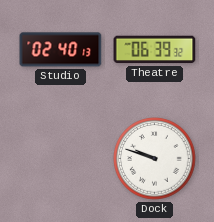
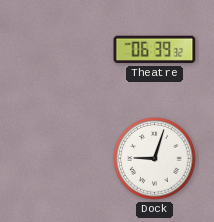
Studio: 02:40 -> none (61, 50)
Dock: 9:48 -> 9:03 (155, 159)
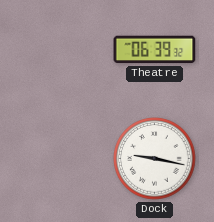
Dock: 9:03 -> 9:17 (155, 159)
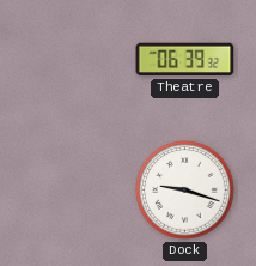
Dock: 9:17 -> 9:18 (185, 191)
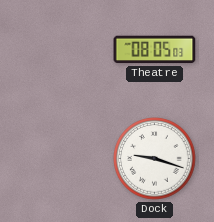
Theatre: 06:39 -> 08:05 (155, 50)
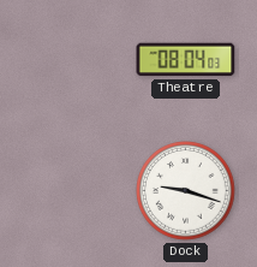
Theatre: 08:05 -> 08:04 (186, 60)
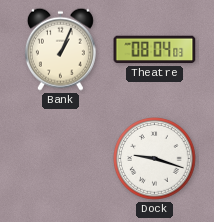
Bank: none -> 1:04 (60, 49)
